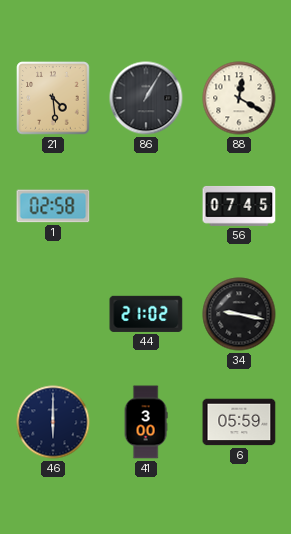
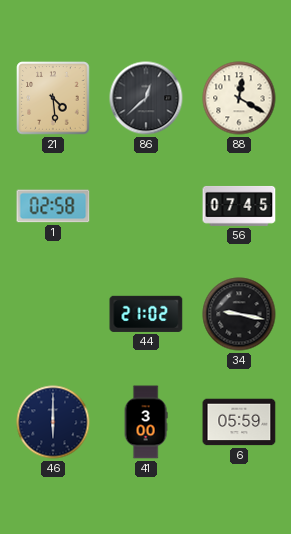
86: 1:05 -> 12:38 (146, 98)
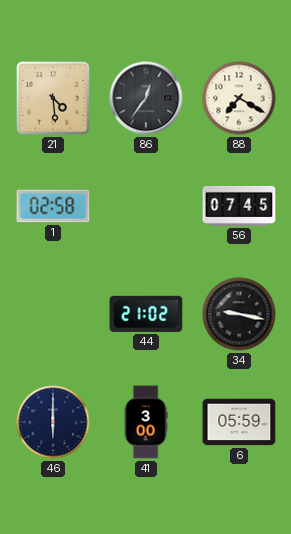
86: 12:38 -> 12:36 (146, 98)
88: 12:20 -> 7:20 (239, 98)
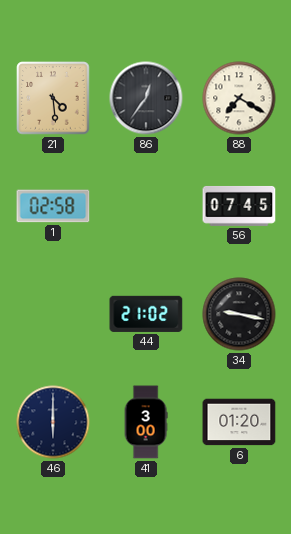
6: 05:59 -> 01:20 (239, 422)
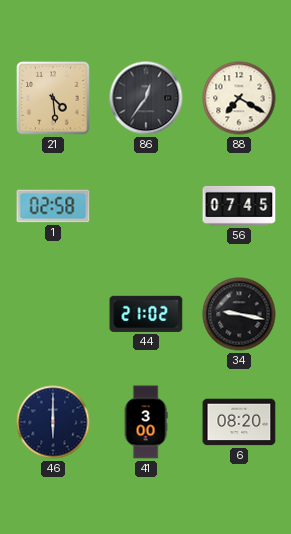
6: 01:20 -> 08:20 (239, 422)
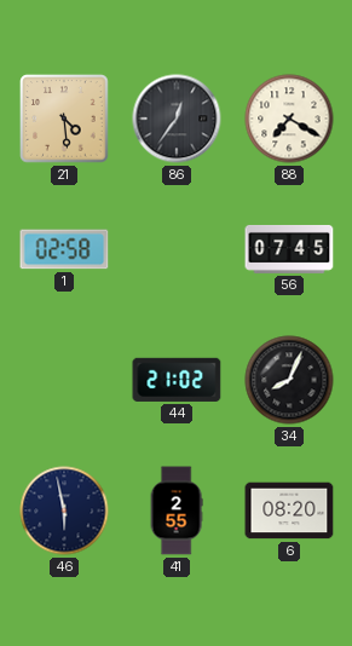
34: 9:17 -> 8:04 (289, 380)
46: 6:00 -> 5:58 (64, 511)
41: 3:00 -> 2:55 (177, 511)
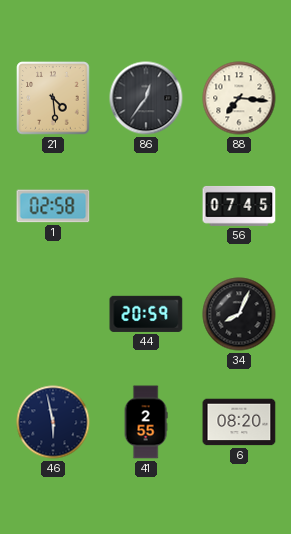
88: 7:20 -> 7:16 (239, 98)
44: 21:02 -> 20:59 (146, 314)
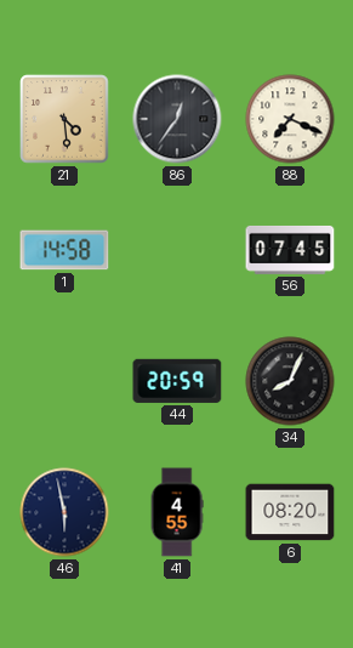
88: 7:16 -> 7:19 (290, 119)
1: 02:58 -> 14:58 (64, 250)
41: 2:55 -> 4:55 (177, 512)
